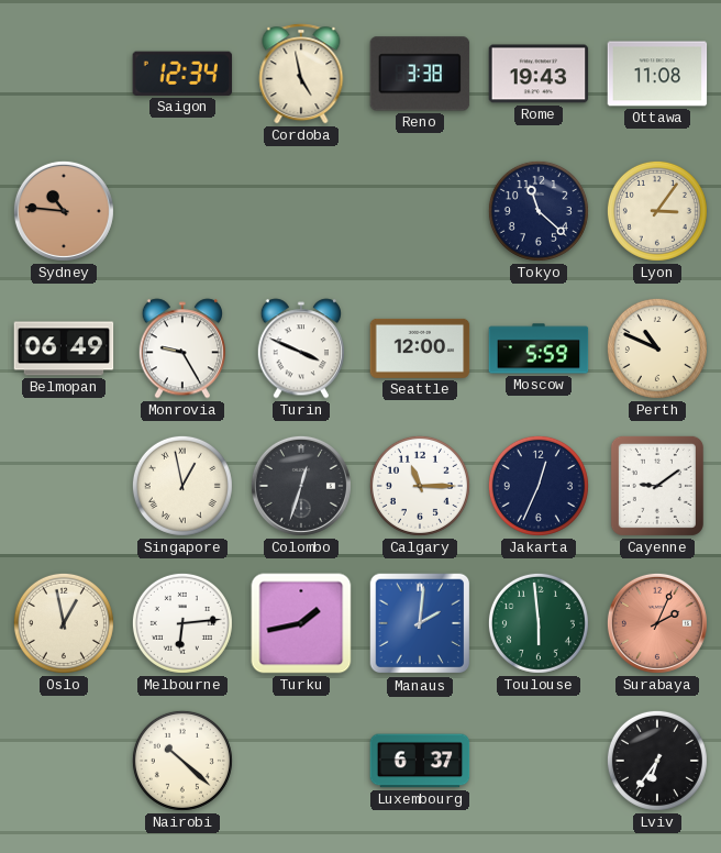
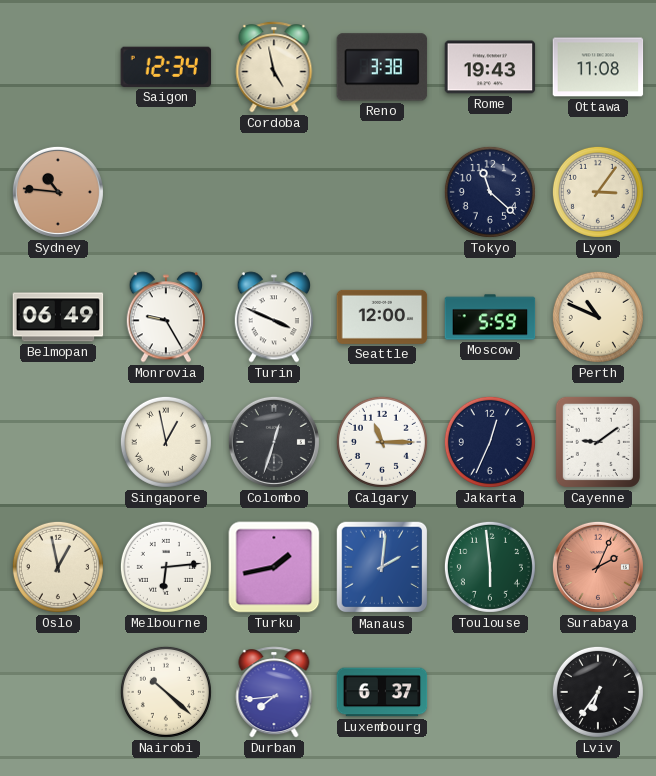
Durban: none -> 7:44 (274, 692)
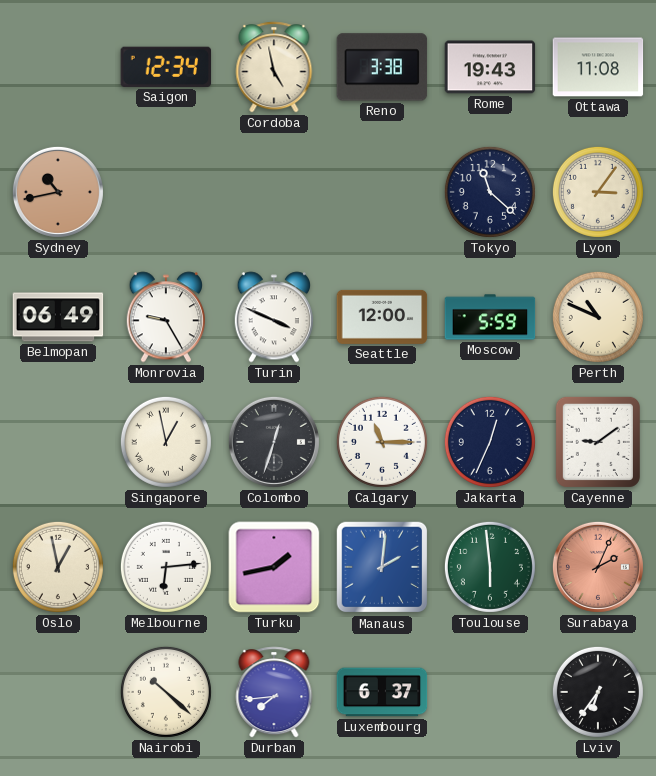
Sydney: 10:46 -> 10:43 (58, 192)
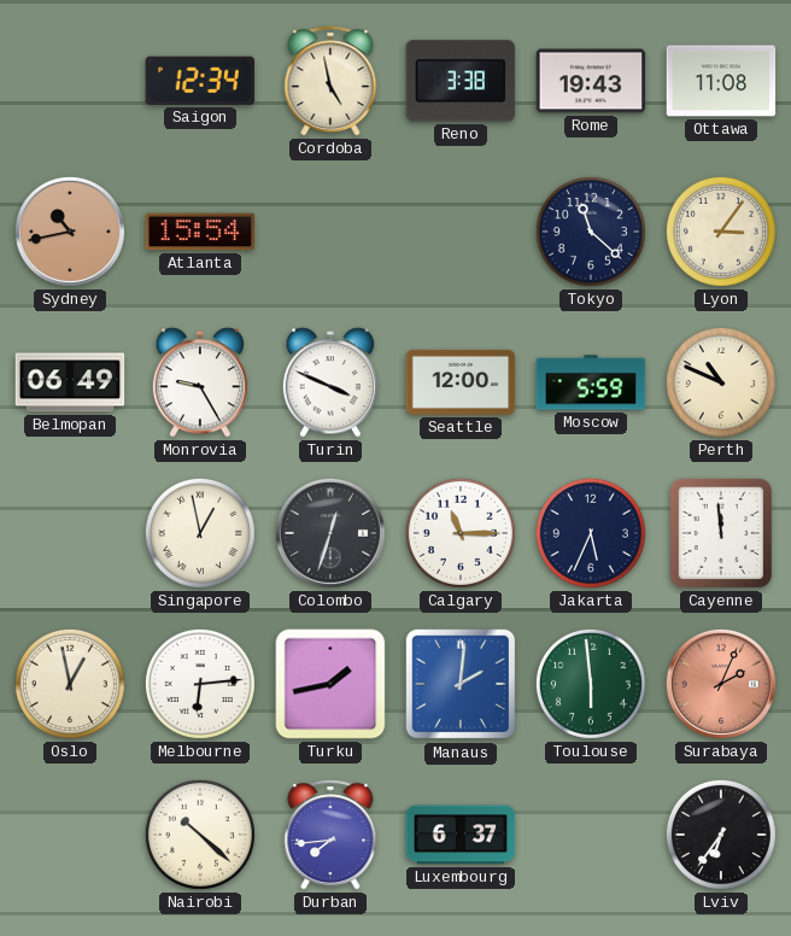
Atlanta: none -> 15:54 (200, 232)
Jakarta: 12:34 -> 5:34 (591, 533)
Cayenne: 9:09 -> 11:59 (721, 533)
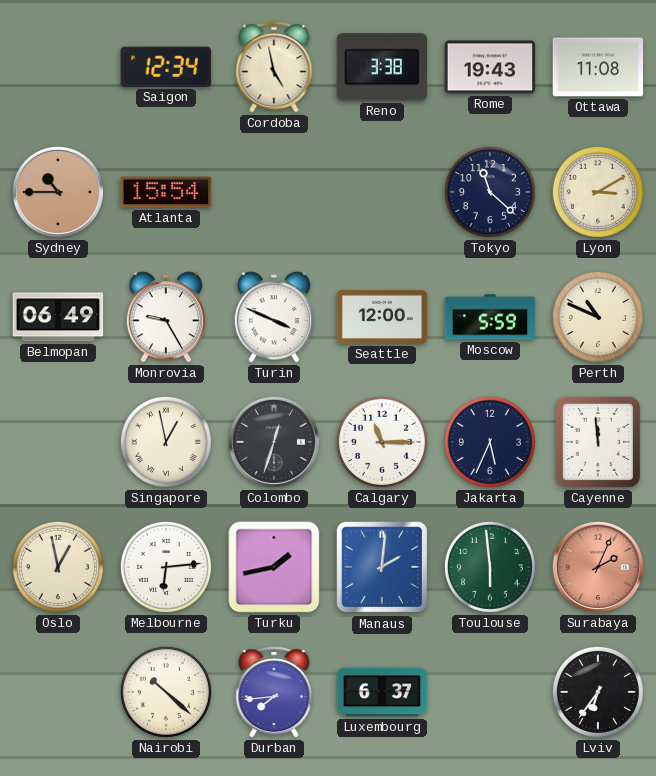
Sydney: 10:43 -> 10:45 (58, 192)
Lyon: 3:06 -> 3:10 (598, 192)
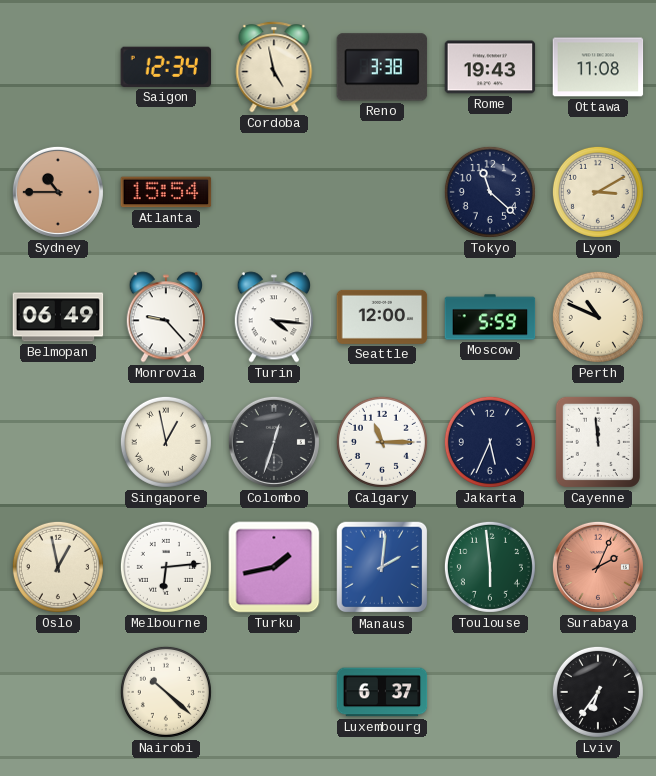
Monrovia: 9:25 -> 9:23 (165, 317)
Turin: 3:49 -> 4:16 (273, 317)
Durban: 7:44 -> none (274, 692)
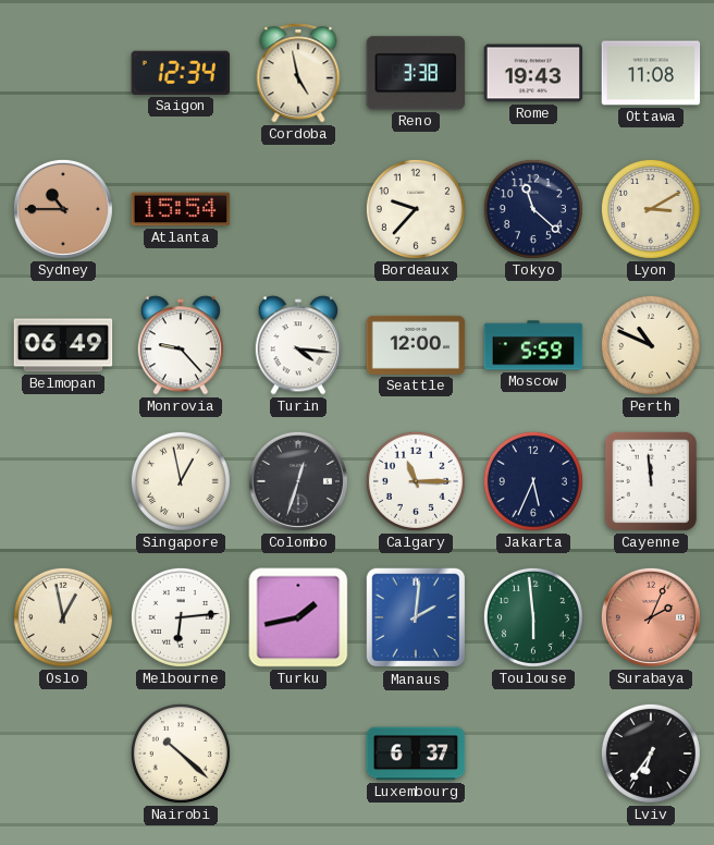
Bordeaux: none -> 9:37 (416, 209)
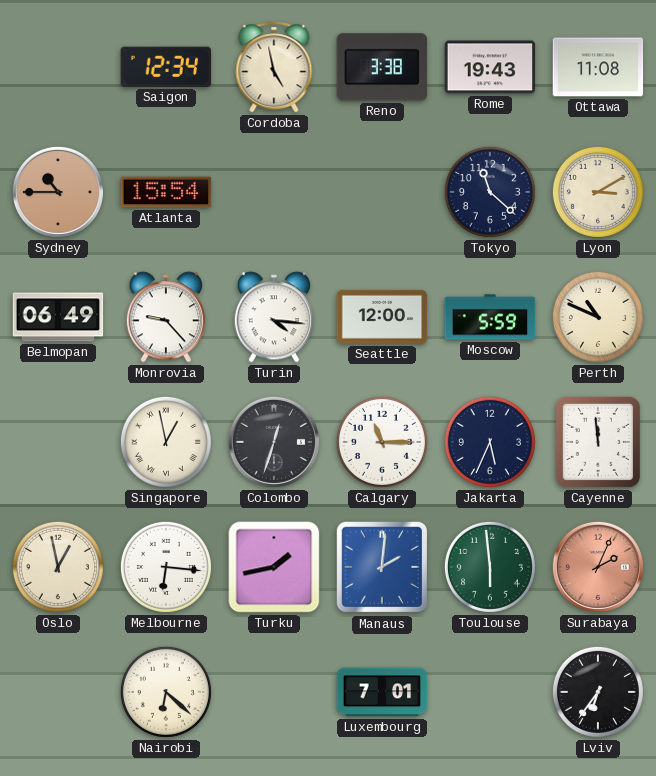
Bordeaux: 9:37 -> none (416, 209)
Melbourne: 6:14 -> 6:16 (166, 567)
Nairobi: 10:22 -> 6:22 (166, 692)
Luxembourg: 6:37 -> 7:01 (382, 692)
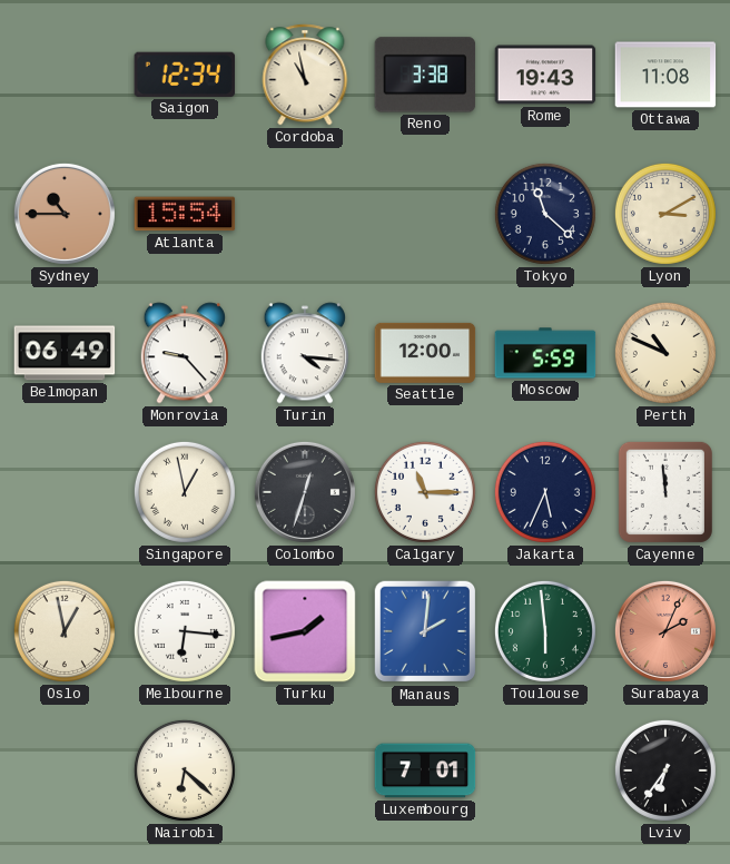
Cordoba: 4:58 -> 10:58 (305, 75)
